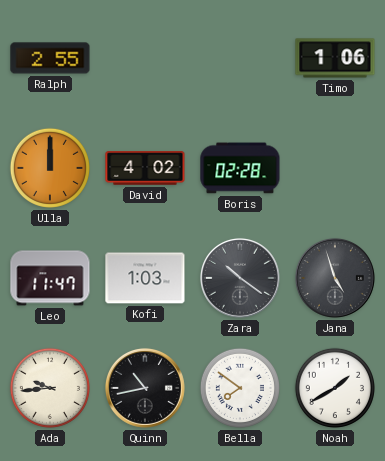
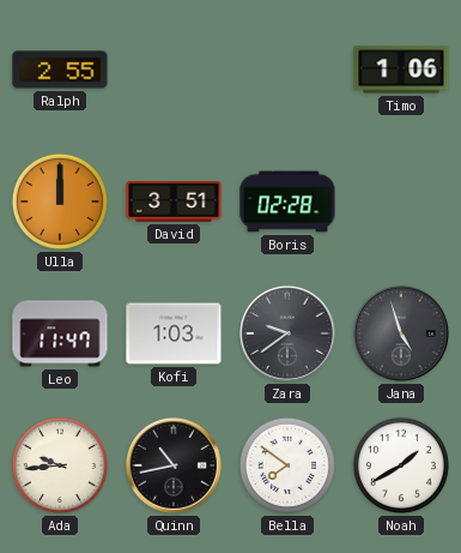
David: 4:02 -> 3:51 (174, 202)
Zara: 10:21 -> 9:39 (287, 333)
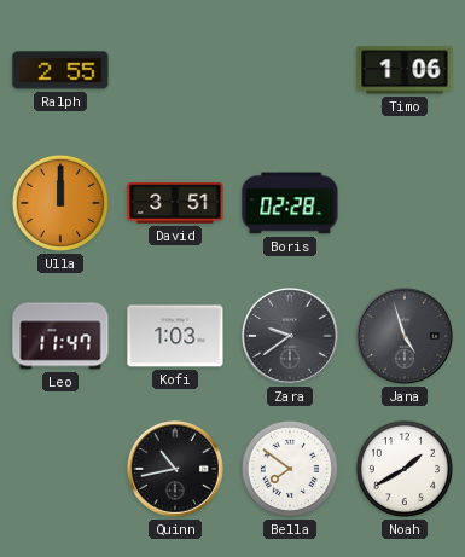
Ada: 9:44 -> none (60, 465)
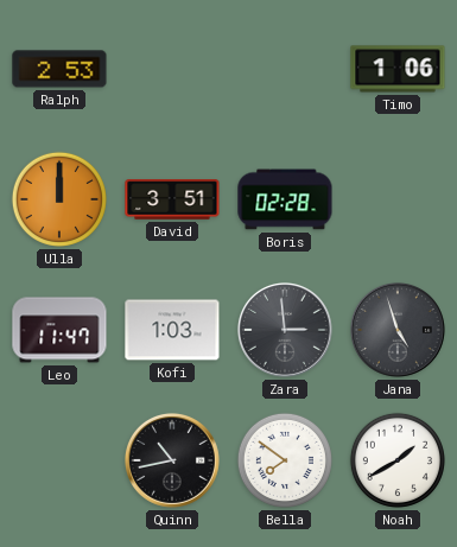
Ralph: 2:55 -> 2:53 (59, 69)
Zara: 9:39 -> 2:59 (285, 330)
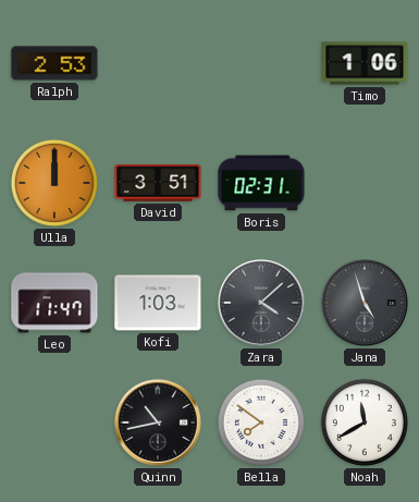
Boris: 02:28 -> 02:31 (261, 183)
Zara: 2:59 -> 4:08 (261, 303)
Noah: 1:40 -> 11:40 (365, 423)
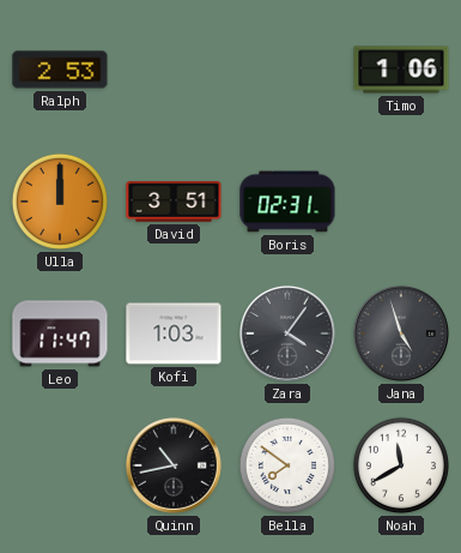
Zara: 4:08 -> 4:06 (287, 333)
